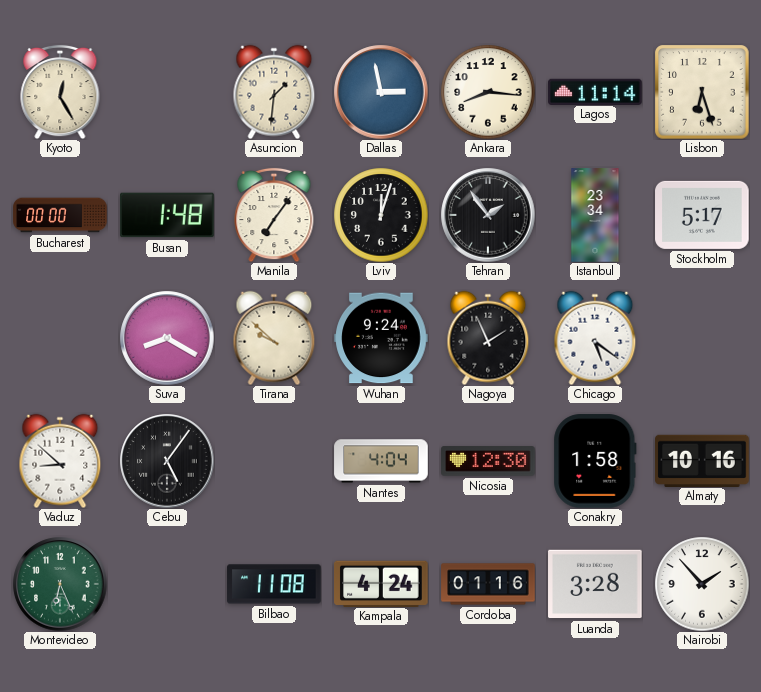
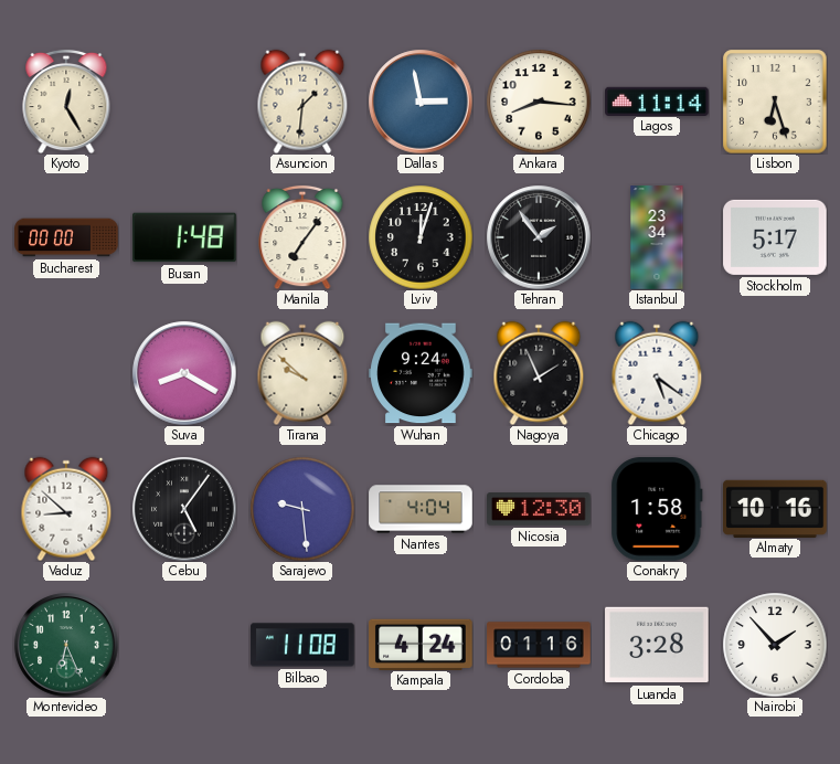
Sarajevo: none -> 9:29 (302, 509)
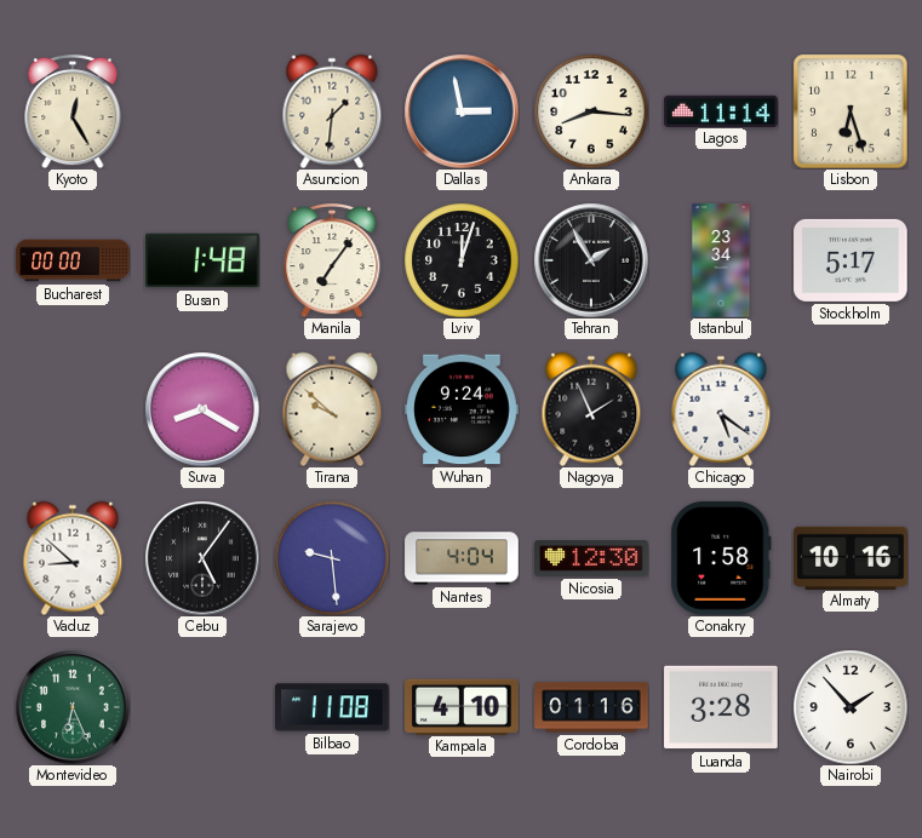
Tehran: 1:54 -> 1:55 (591, 260)
Kampala: 4:24 -> 4:10 (462, 706)
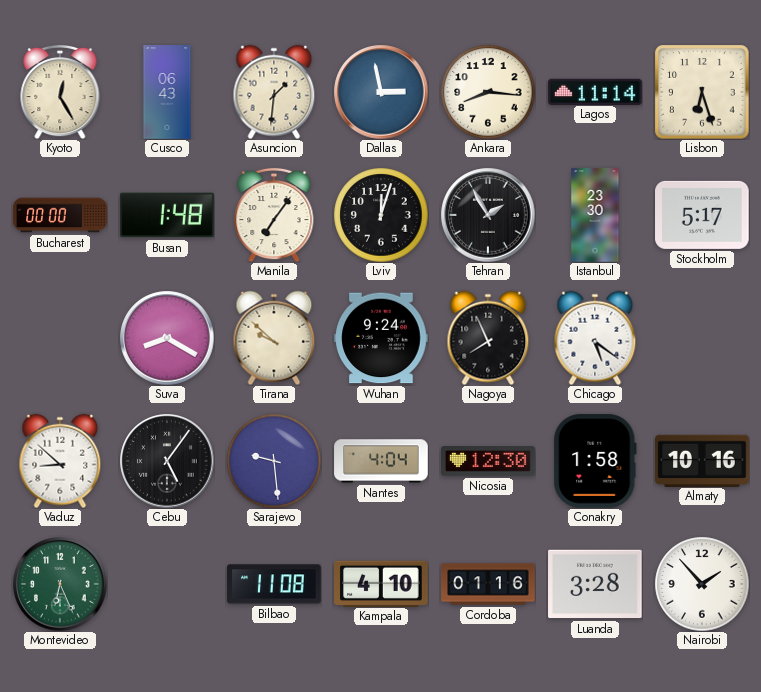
Cusco: none -> 06:43 (167, 92)
Istanbul: 23:34 -> 23:30 (595, 215)
Nagoya: 1:56 -> 7:56 (488, 338)
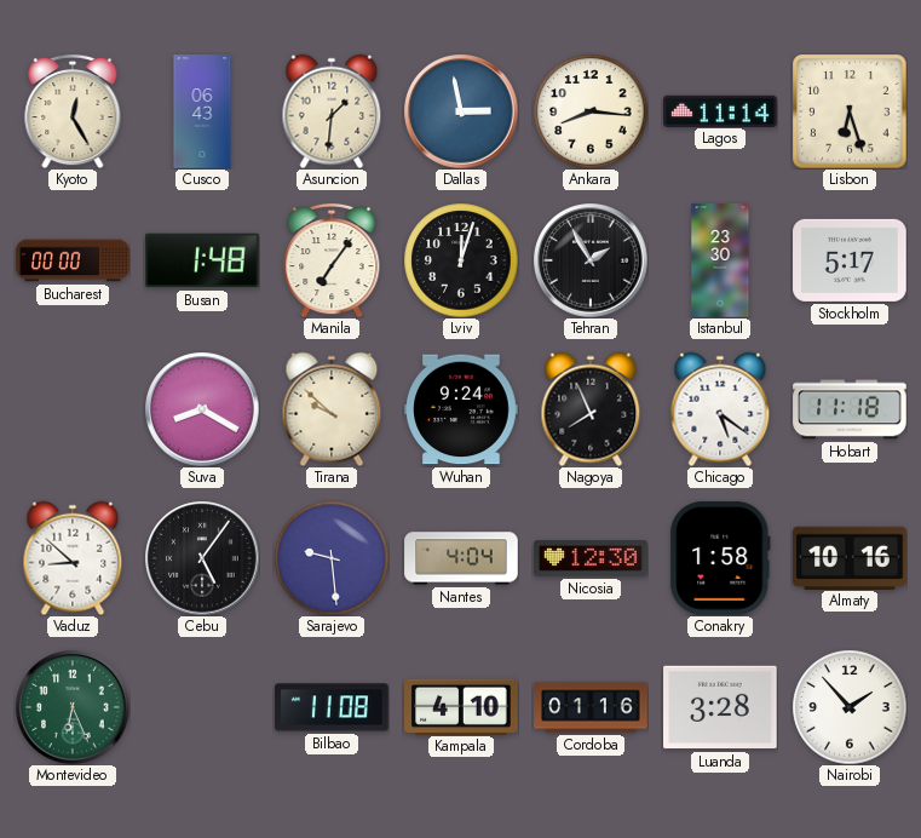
Hobart: none -> 11:18 (850, 409)
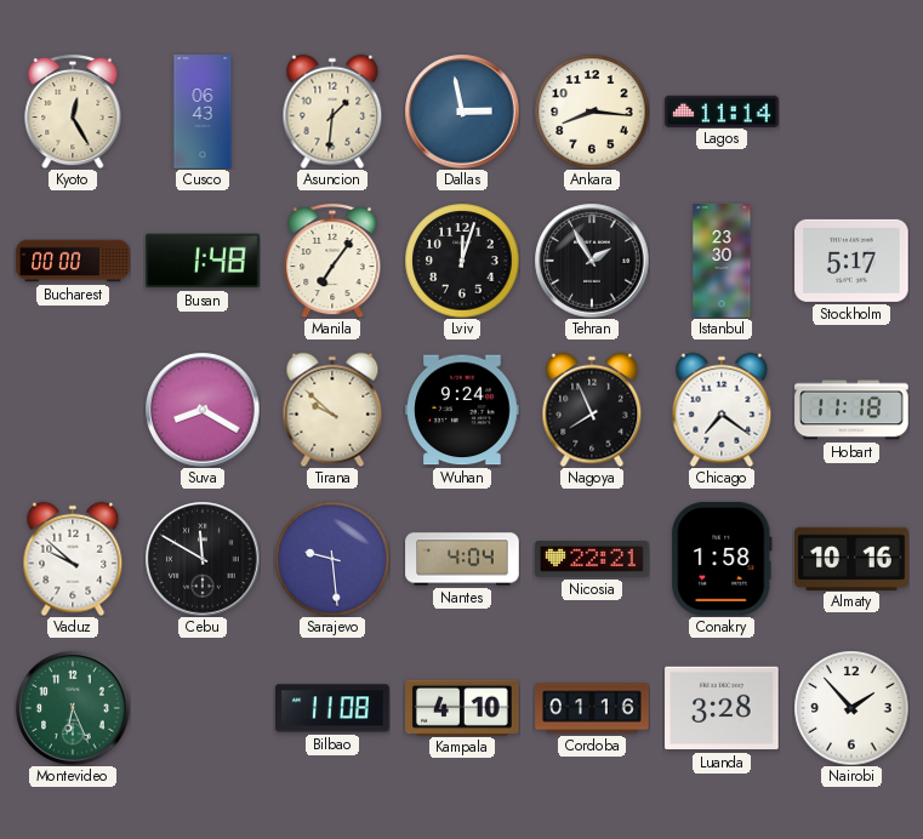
Lisbon: 6:27 -> none (850, 111)
Chicago: 5:21 -> 7:21 (722, 410)
Vaduz: 8:52 -> 9:52 (73, 559)
Cebu: 5:06 -> 11:50 (203, 559)
Nicosia: 12:30 -> 22:21 (592, 559)
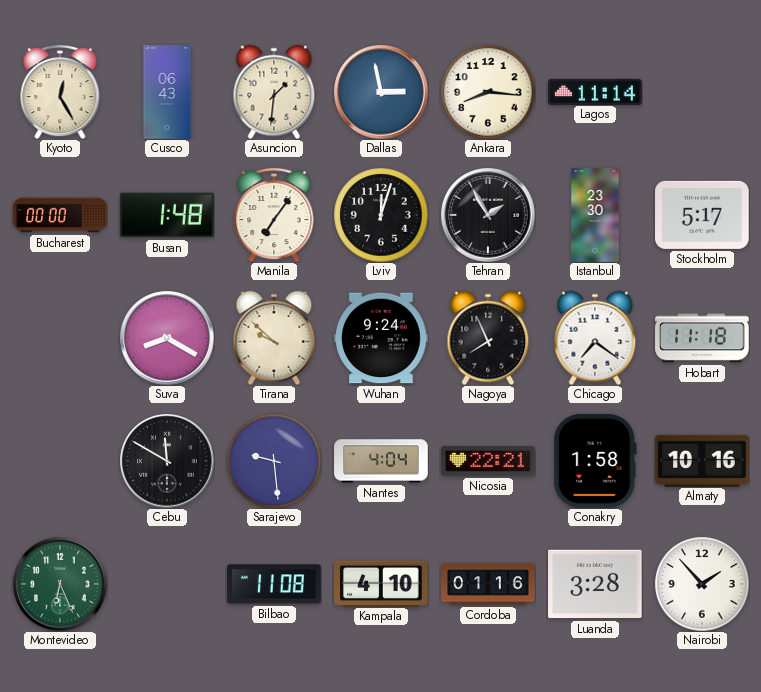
Vaduz: 9:52 -> none (73, 559)
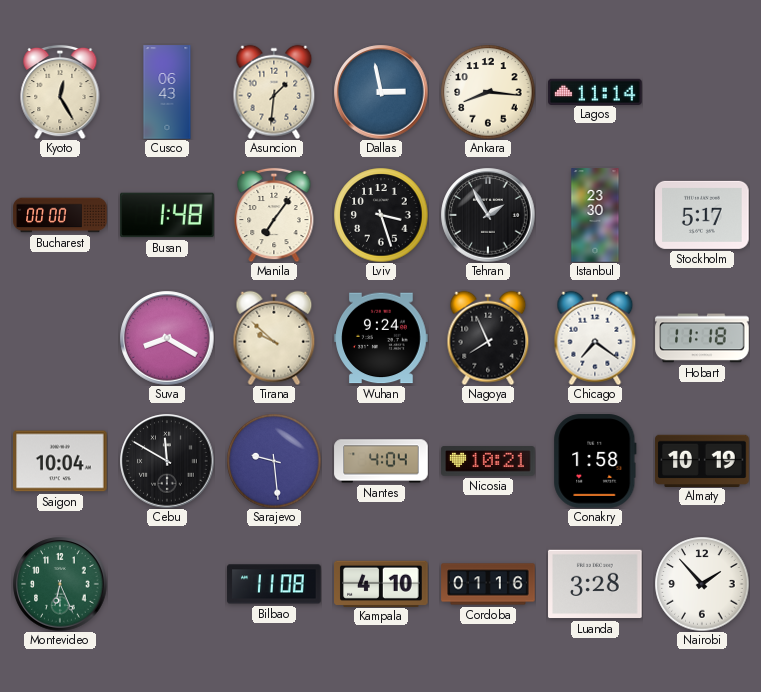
Lviv: 12:03 -> 3:27 (381, 215)
Saigon: none -> 10:04 (60, 461)
Nicosia: 22:21 -> 10:21 (488, 461)
Almaty: 10:16 -> 10:19 (702, 460)
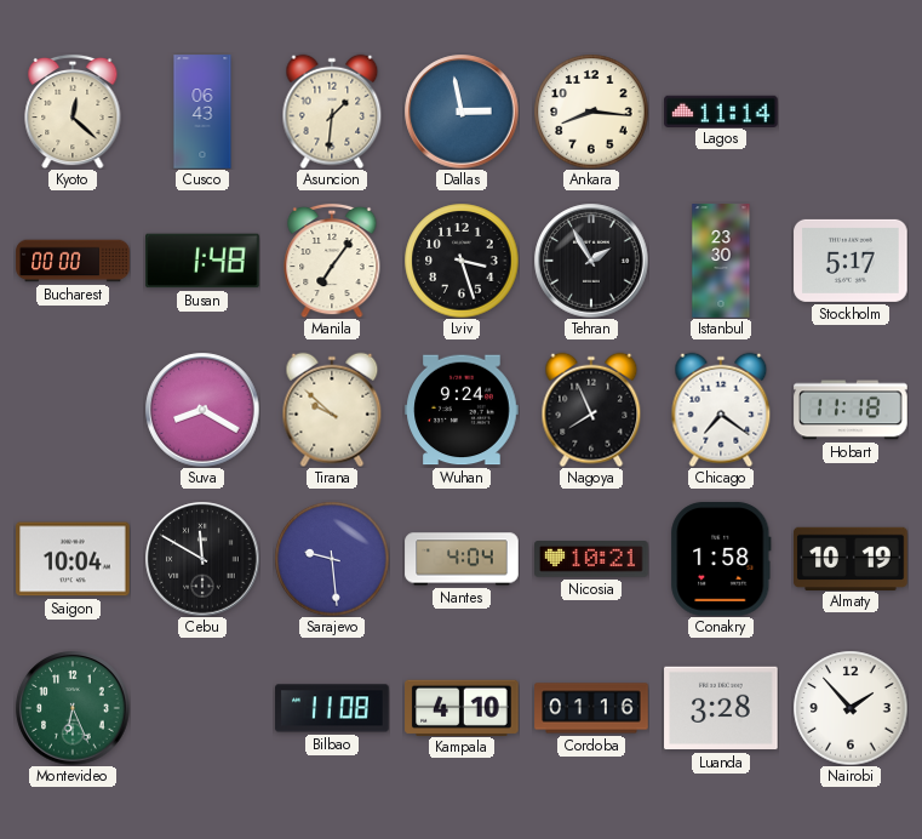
Kyoto: 12:25 -> 12:22 (73, 112)
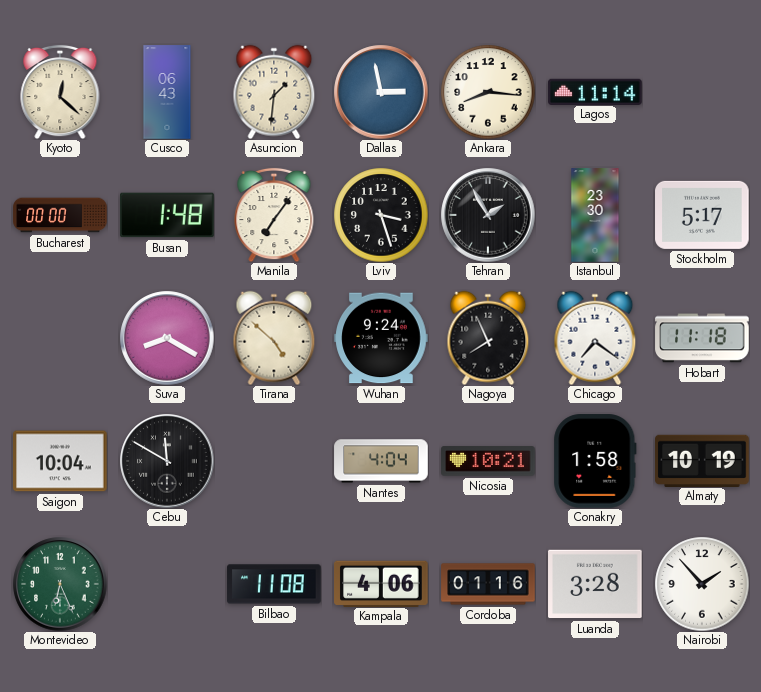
Tirana: 9:52 -> 4:52 (274, 338)
Sarajevo: 9:29 -> none (332, 559)
Kampala: 4:10 -> 4:06 (381, 583)
